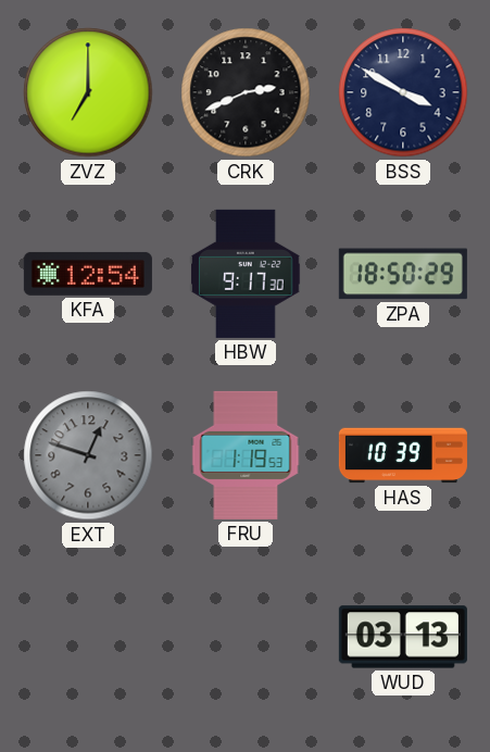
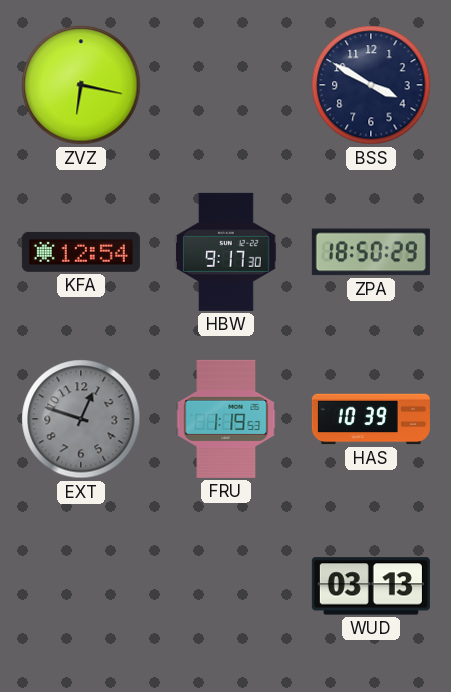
ZVZ: 7:00 -> 6:17 (81, 85)
CRK: 2:41 -> none (246, 92)
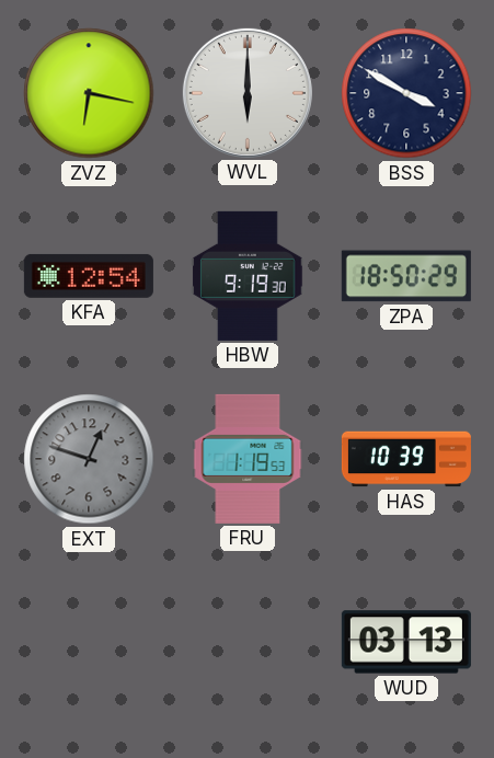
WVL: none -> 6:00 (248, 93)
HBW: 9:17 -> 9:19 (248, 276)
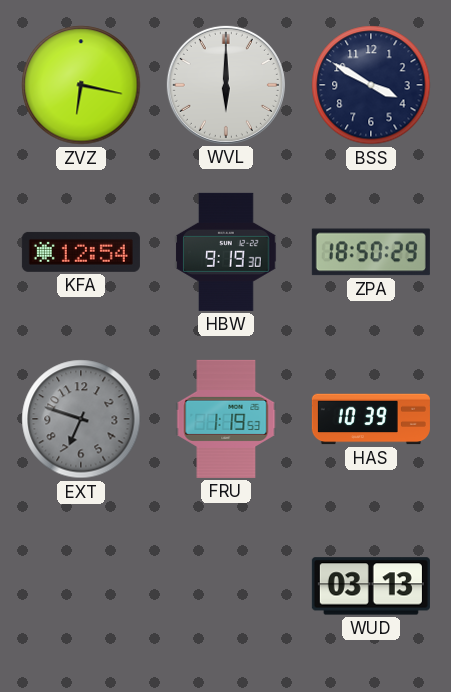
EXT: 12:48 -> 6:48 (81, 419)
